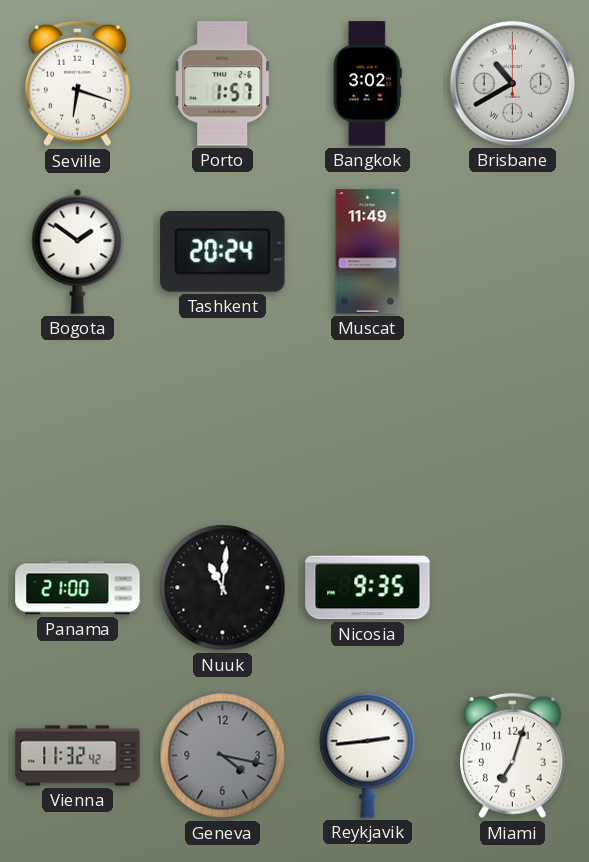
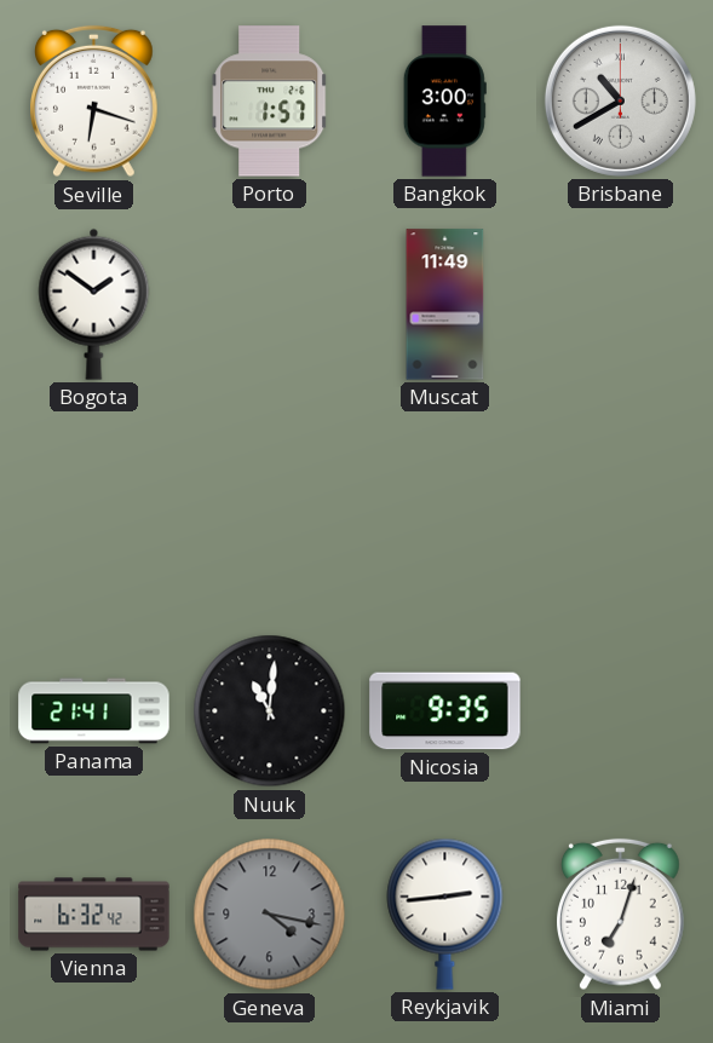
Bangkok: 3:02 -> 3:00 (444, 102)
Tashkent: 20:24 -> none (223, 251)
Panama: 21:00 -> 21:41 (94, 711)
Vienna: 11:32 -> 6:32 (94, 915)
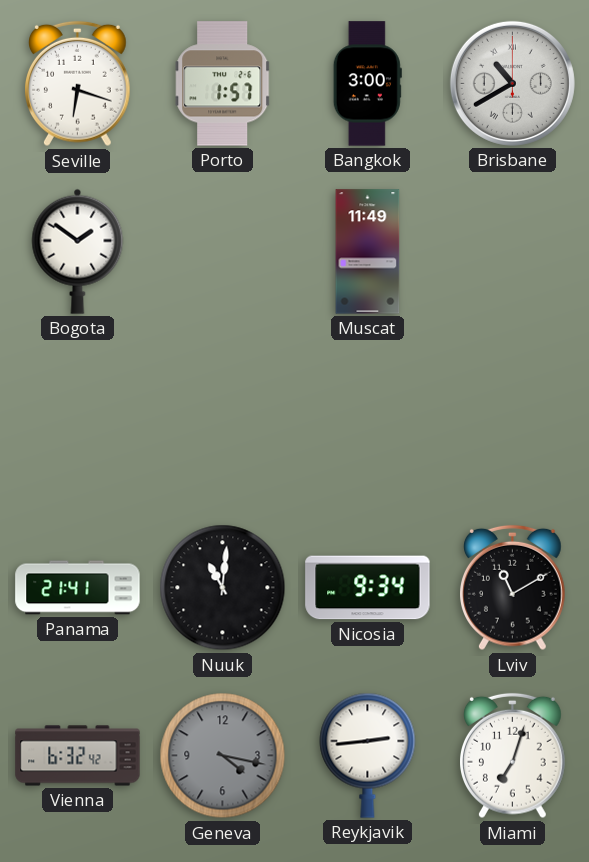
Nicosia: 9:35 -> 9:34 (368, 588)
Lviv: none -> 11:10 (513, 588)
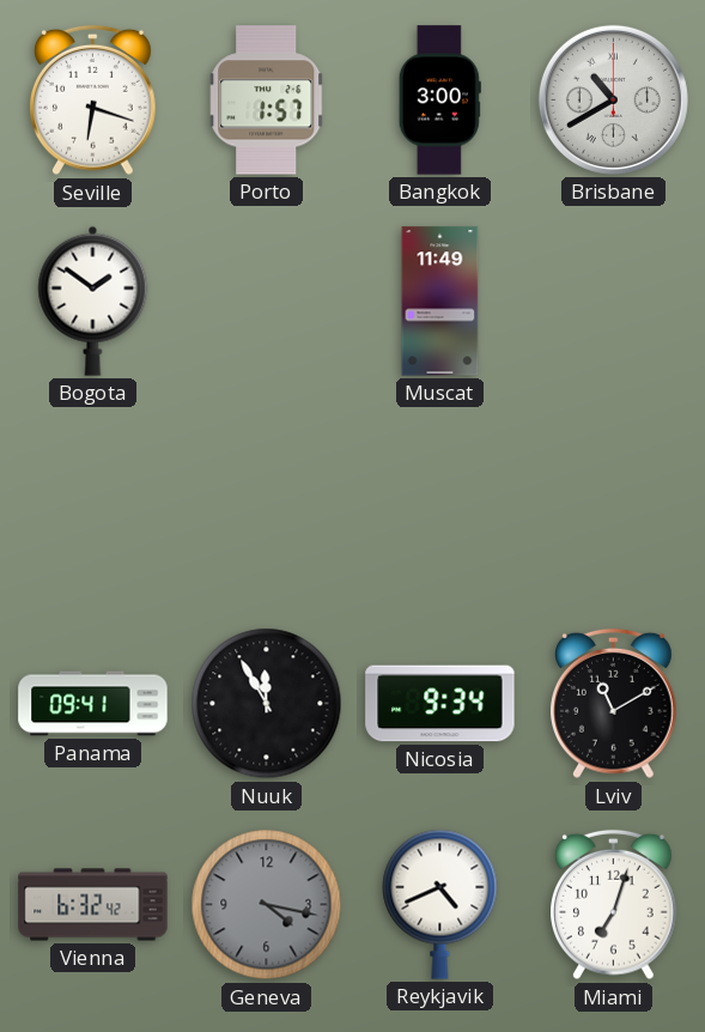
Panama: 21:41 -> 09:41 (93, 704)
Nuuk: 11:01 -> 11:55 (267, 704)
Reykjavik: 2:44 -> 4:41 (440, 904)
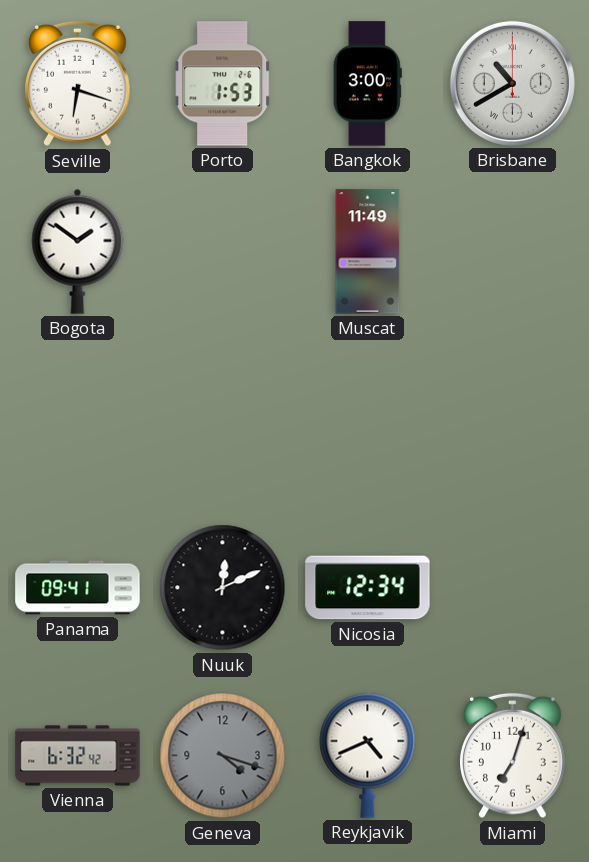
Porto: 1:57 -> 1:53 (223, 84)
Nuuk: 11:55 -> 12:11 (223, 588)
Nicosia: 9:34 -> 12:34 (368, 588)
Lviv: 11:10 -> none (614, 704)
Geneva: 4:17 -> 4:18 (223, 756)
